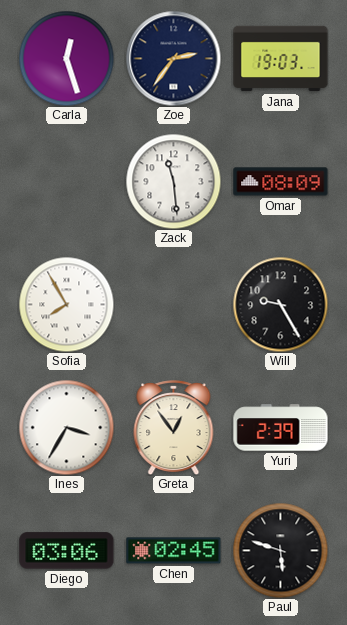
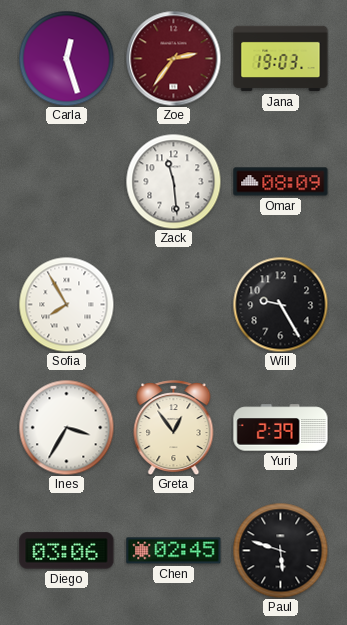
Zoe dial: navy -> burgundy (173, 58)
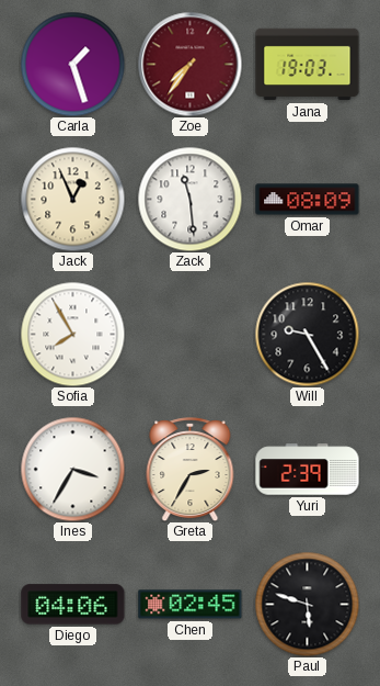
Carla: 12:27 -> 1:27 (72, 64)
Zoe: 2:36 -> 7:36 (189, 64)
Jack: none -> 12:56 (72, 199)
Greta: 12:54 -> 2:35 (191, 470)
Diego: 03:06 -> 04:06 (73, 605)
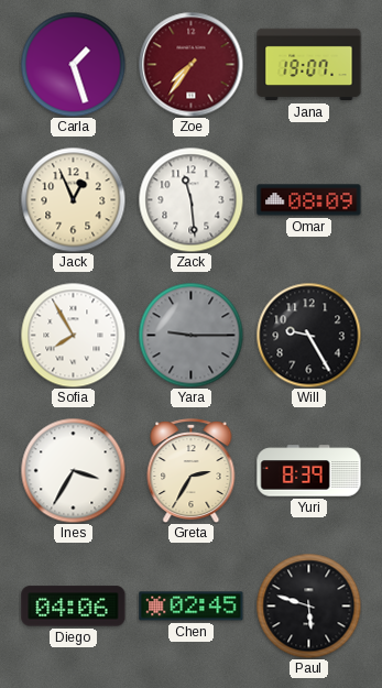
Jana: 19:03 -> 19:07 (309, 65)
Yara: none -> 9:15 (190, 335)
Yuri: 2:39 -> 8:39 (309, 471)
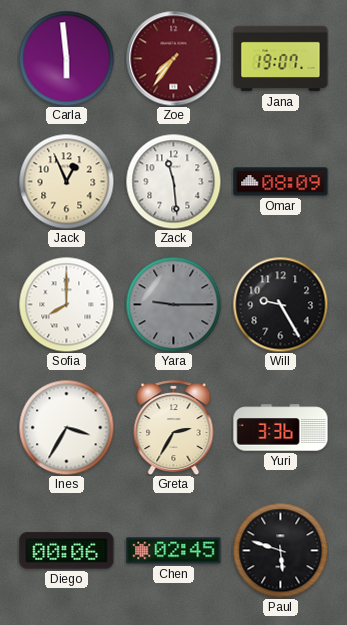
Carla: 1:27 -> 5:59 (66, 58)
Sofia: 7:55 -> 8:00 (66, 304)
Yuri: 8:39 -> 3:36 (281, 428)
Diego: 04:06 -> 00:06 (67, 551)
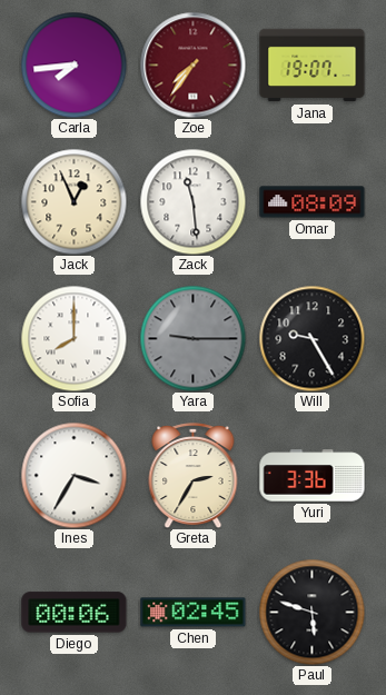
Carla: 5:59 -> 7:44 (73, 64)
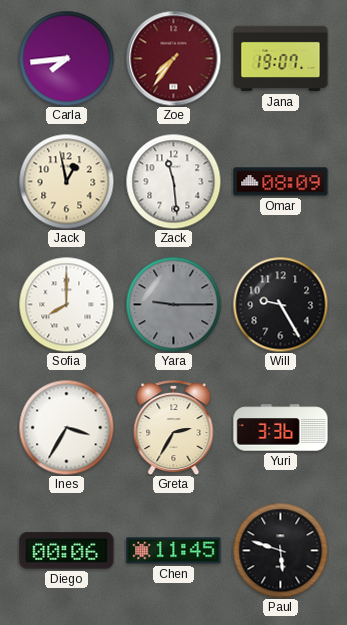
Jack: 12:56 -> 12:58 (66, 181)
Chen: 02:45 -> 11:45 (174, 551)
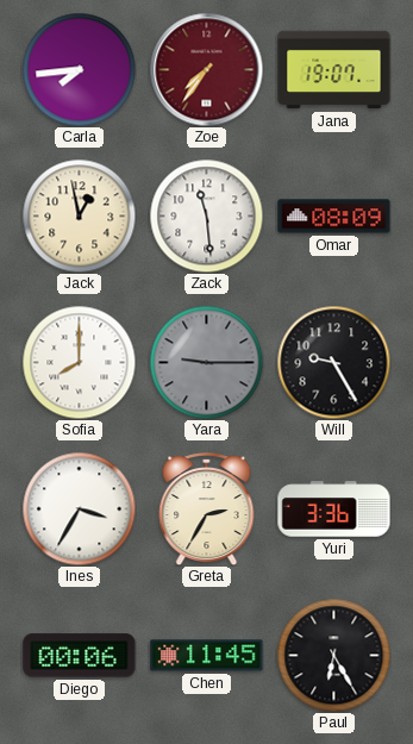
Paul: 5:48 -> 6:25 (333, 655)
